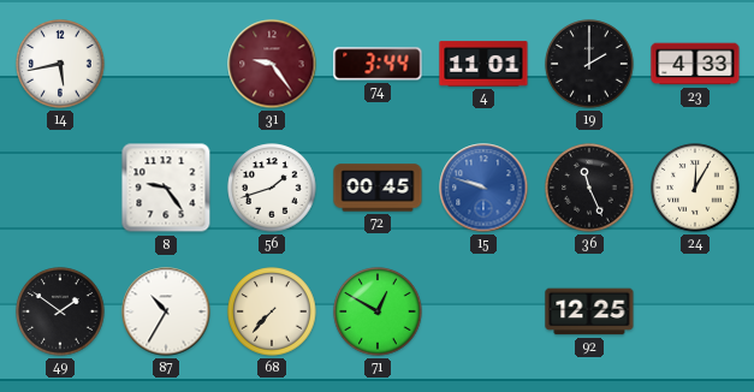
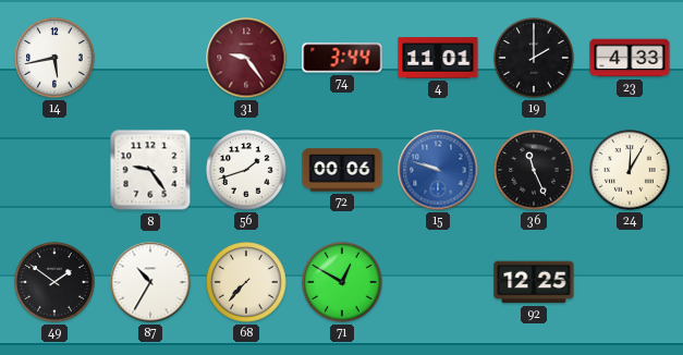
72: 00:45 -> 00:06 (342, 170)
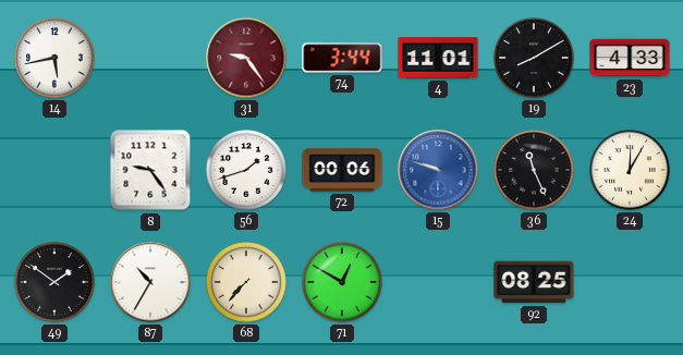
19: 2:00 -> 8:10 (534, 58)
92: 12:25 -> 08:25 (534, 282)
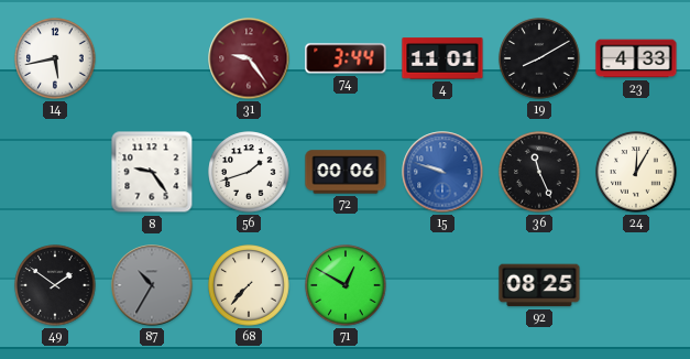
87 dial: white -> grey (152, 285)
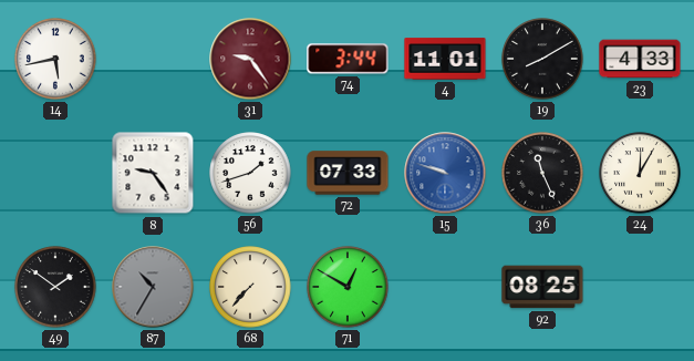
72: 00:06 -> 07:33 (348, 173)
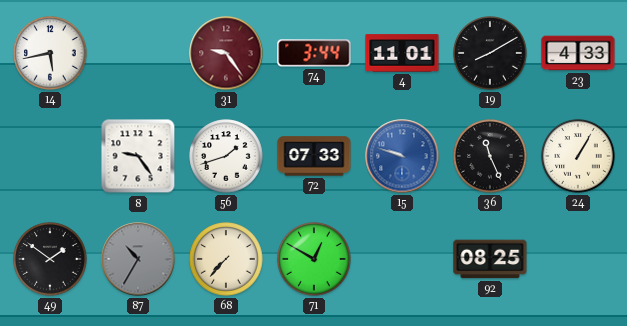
24: 12:05 -> 1:05 (578, 156)
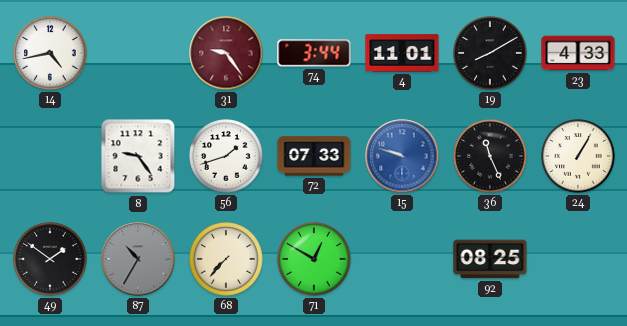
14: 5:43 -> 4:43 (50, 53)
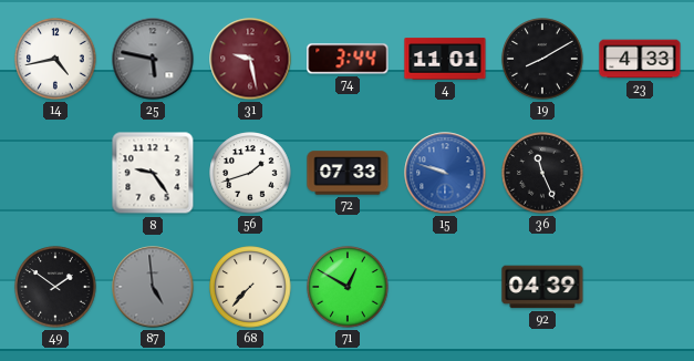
25: none -> 5:47 (153, 59)
31: 9:24 -> 9:28 (250, 59)
24: 1:05 -> none (578, 156)
87: 10:35 -> 4:59 (153, 287)
92: 08:25 -> 04:39 (542, 287)
